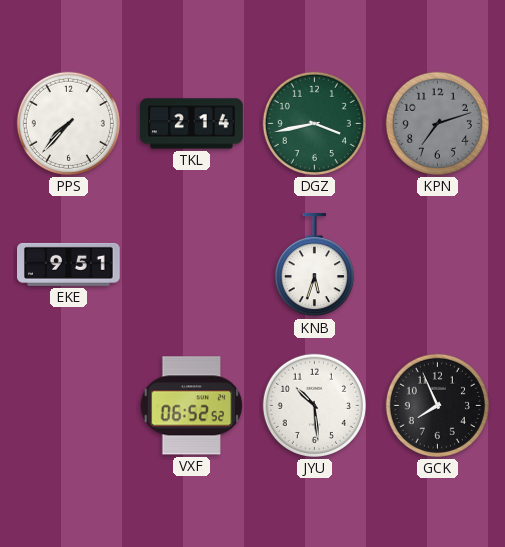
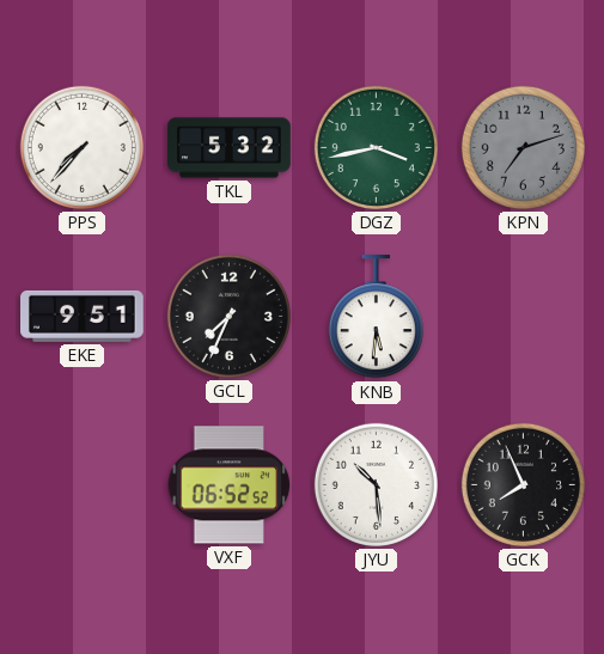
TKL: 2:14 -> 5:32 (230, 148)
GCL: none -> 7:34 (228, 316)
KNB: 5:33 -> 5:31 (376, 317)
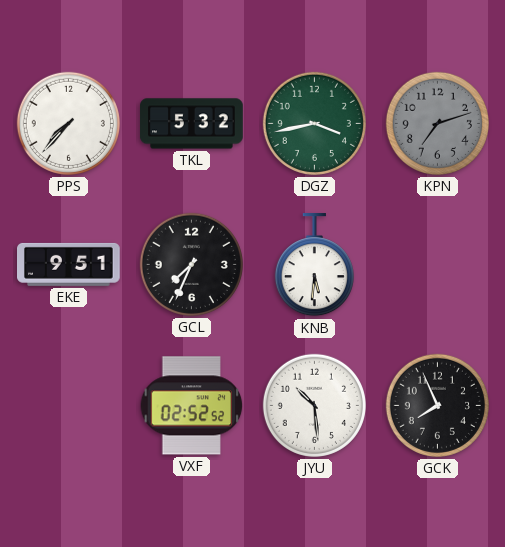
VXF: 06:52 -> 02:52 (192, 406)
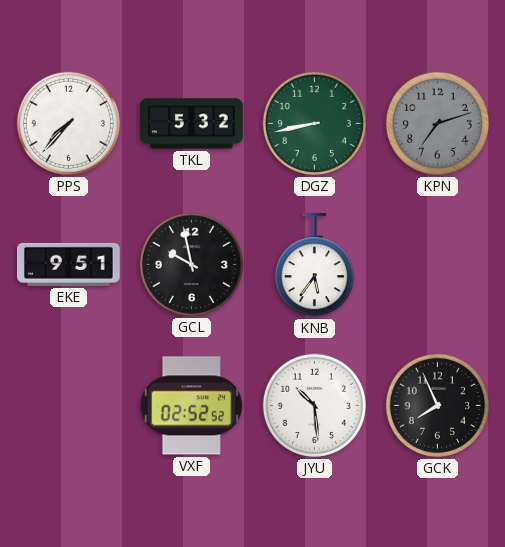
DGZ: 3:43 -> 8:43 (314, 123)
GCL: 7:34 -> 9:58 (191, 264)
KNB: 5:31 -> 5:36 (314, 265)
